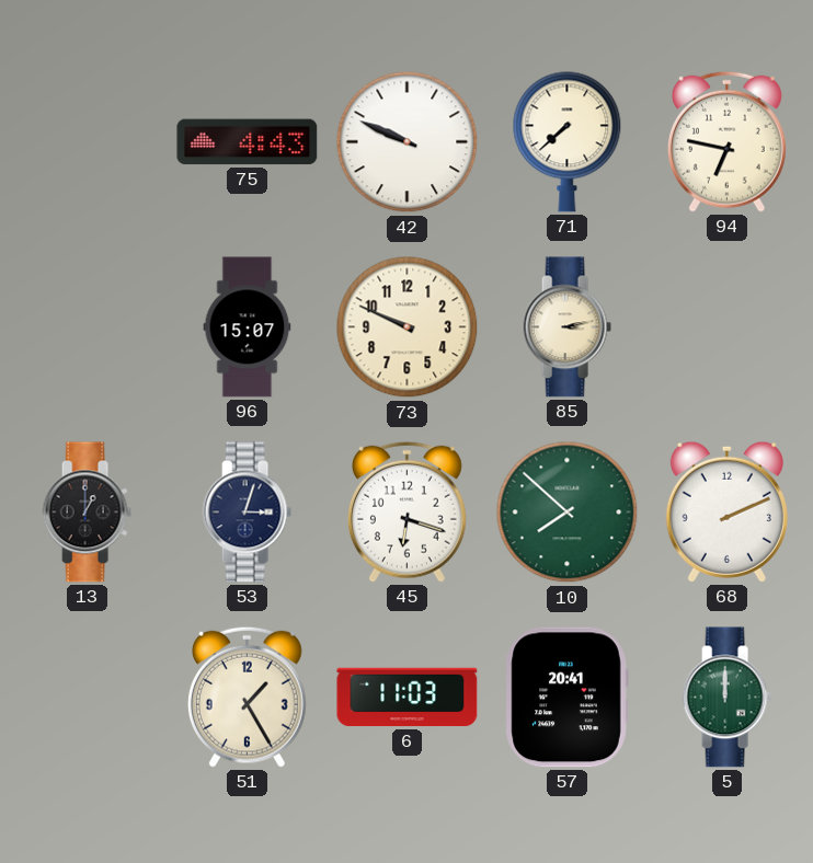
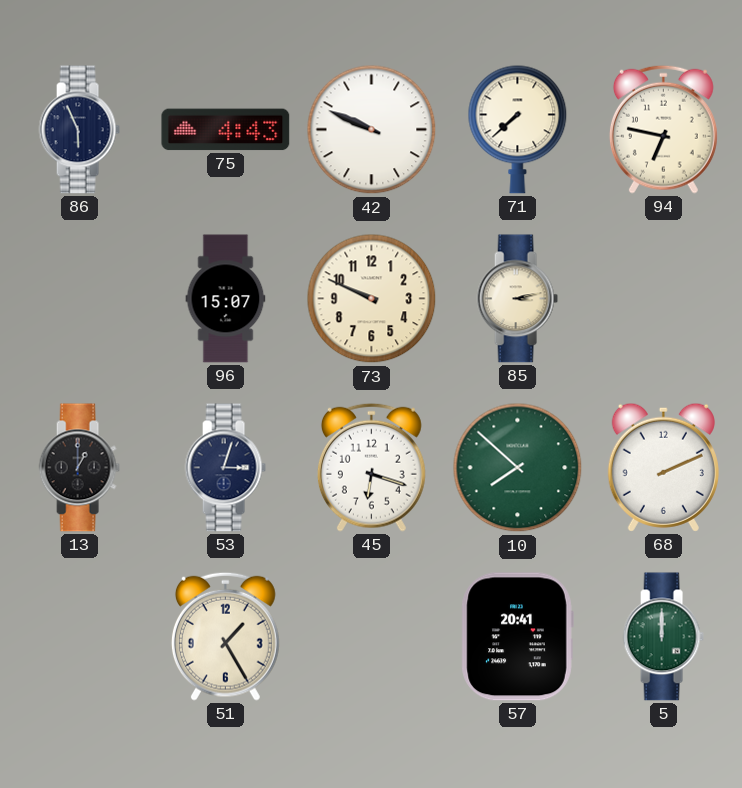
86: none -> 5:56 (79, 130)
6: 11:03 -> none (408, 698)
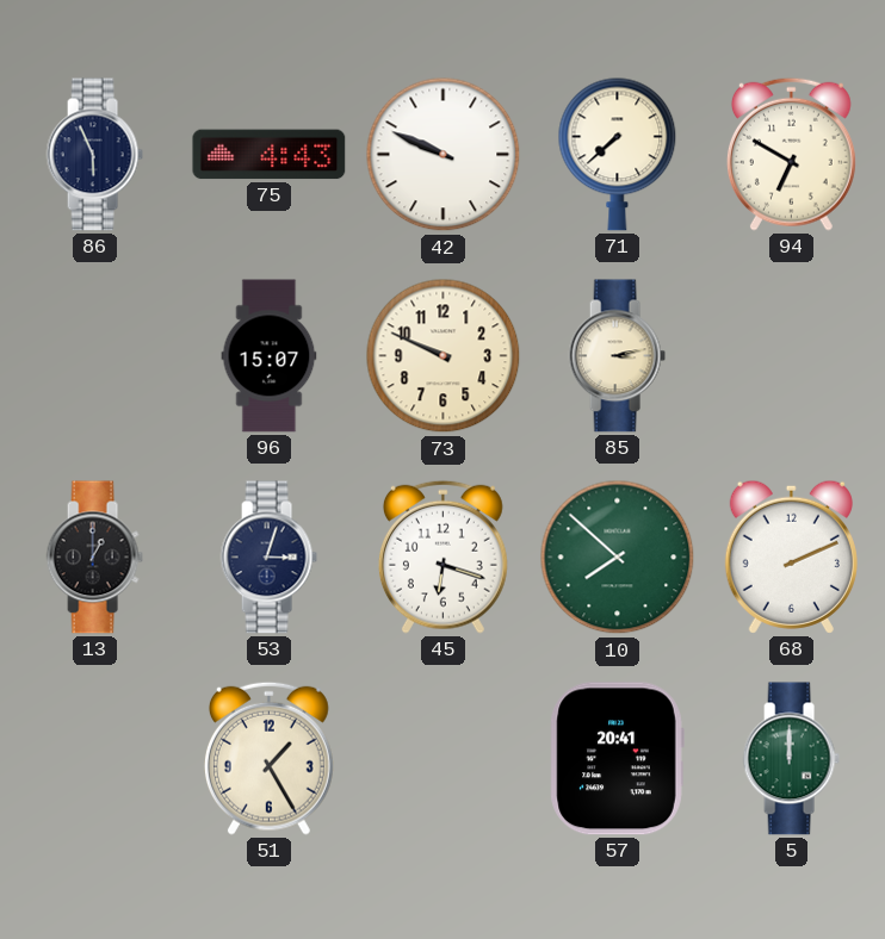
94: 6:47 -> 6:50 (791, 154)
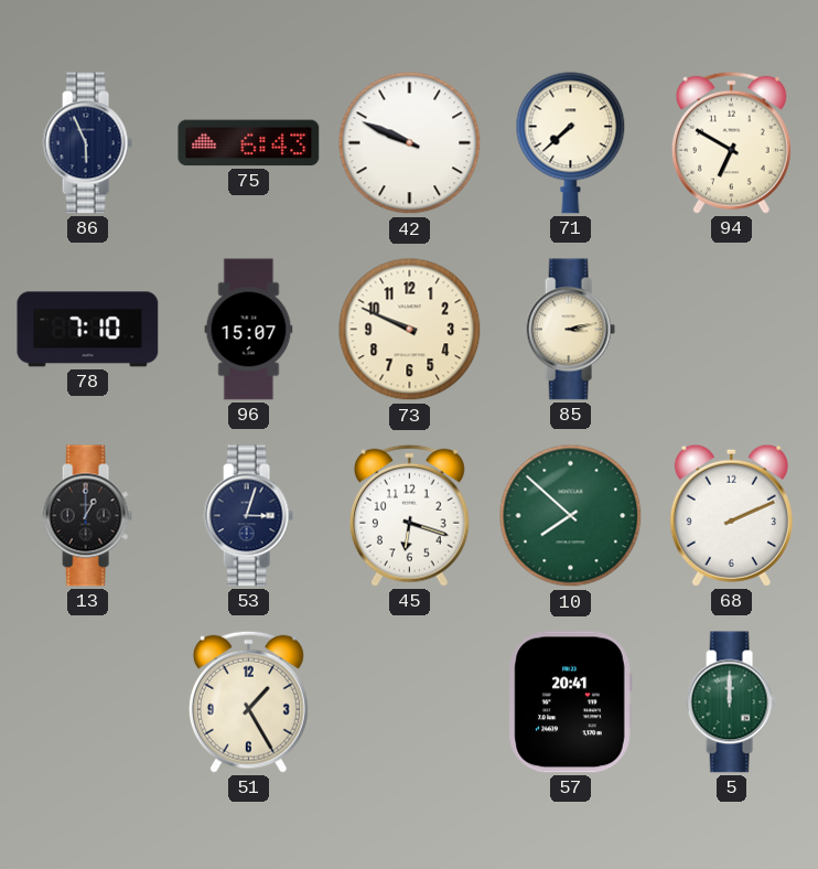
75: 4:43 -> 6:43 (249, 143)
78: none -> 7:10 (88, 330)
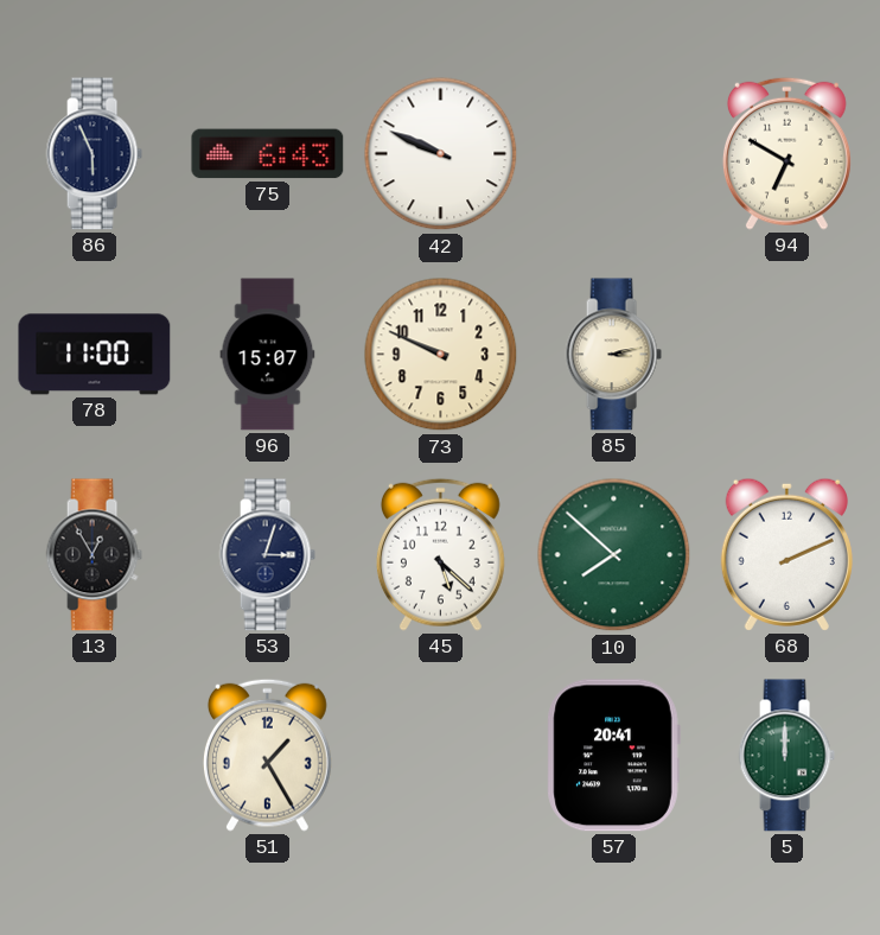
71: 7:38 -> none (571, 142)
78: 7:10 -> 11:00 (95, 355)
13: 1:00 -> 12:55 (94, 555)
45: 6:18 -> 5:22 (440, 554)
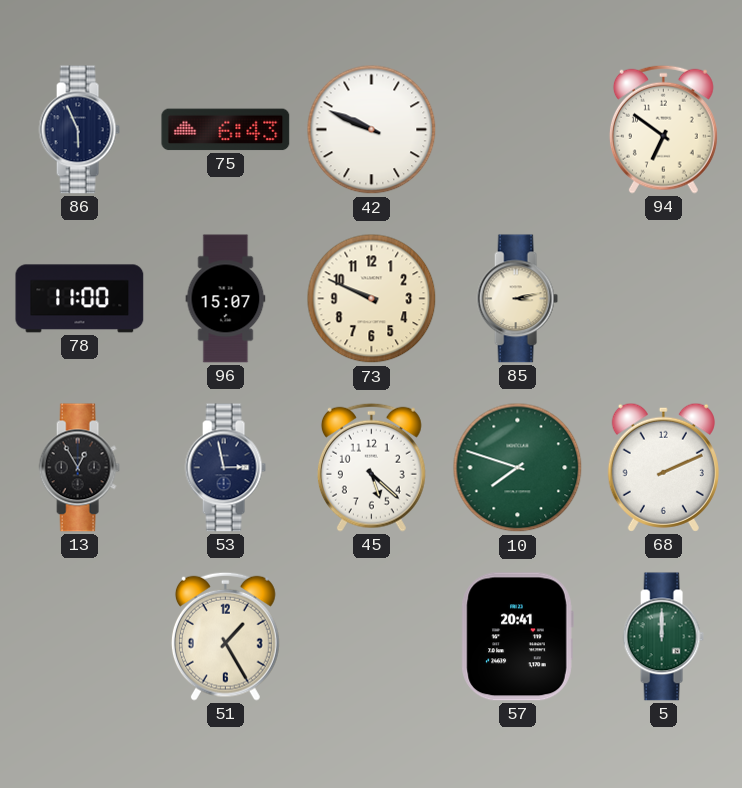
94: 6:50 -> 6:51 (663, 129)
53: 3:03 -> 2:58 (225, 468)
10: 7:52 -> 7:48 (518, 468)
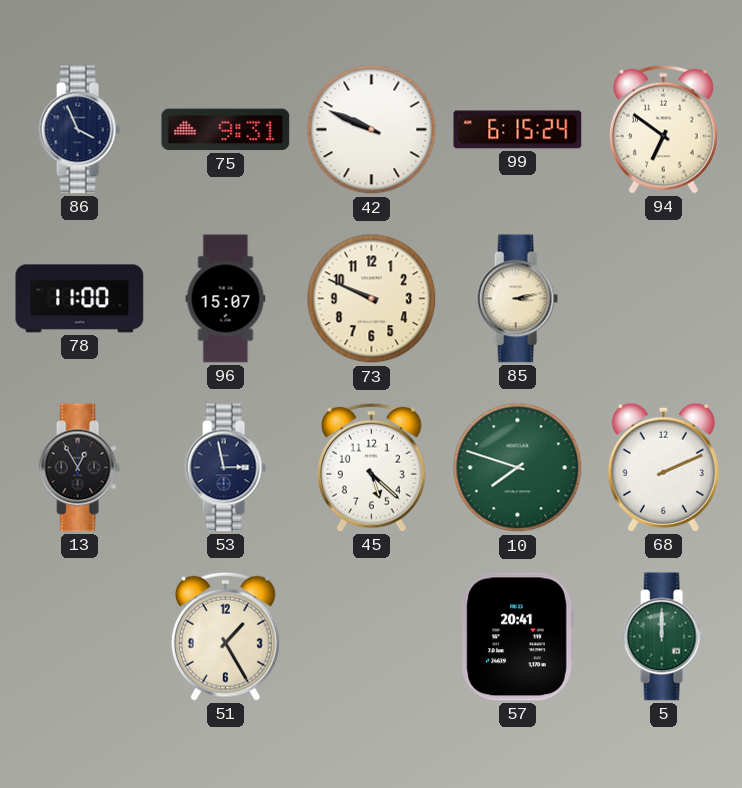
86: 5:56 -> 3:56 (79, 130)
75: 6:43 -> 9:31 (226, 130)
99: none -> 6:15 (518, 130)
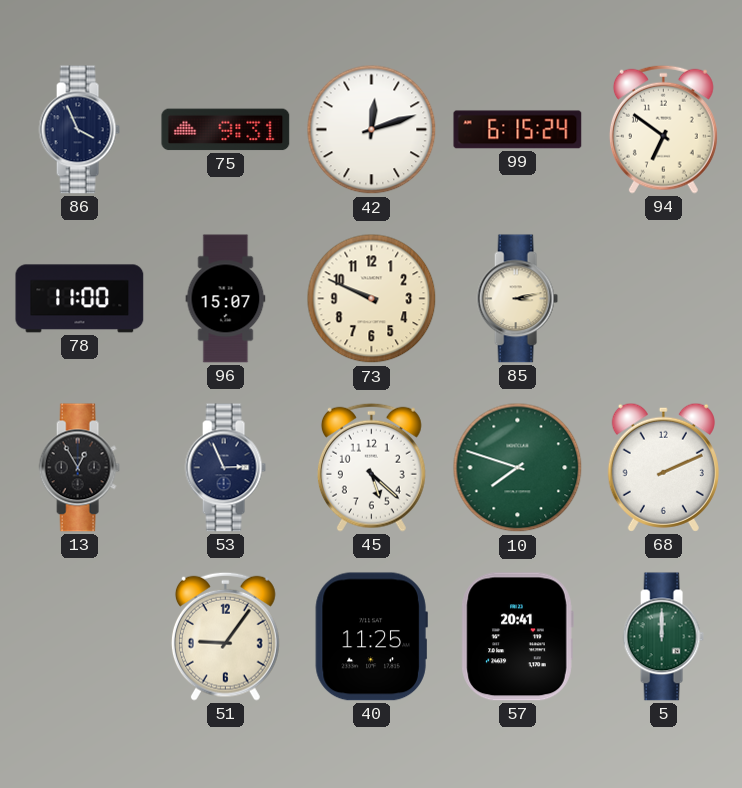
42: 9:49 -> 12:12 (372, 130)
53: 2:58 -> 2:56 (225, 468)
51: 1:25 -> 9:06 (225, 636)
40: none -> 11:25 (371, 637)
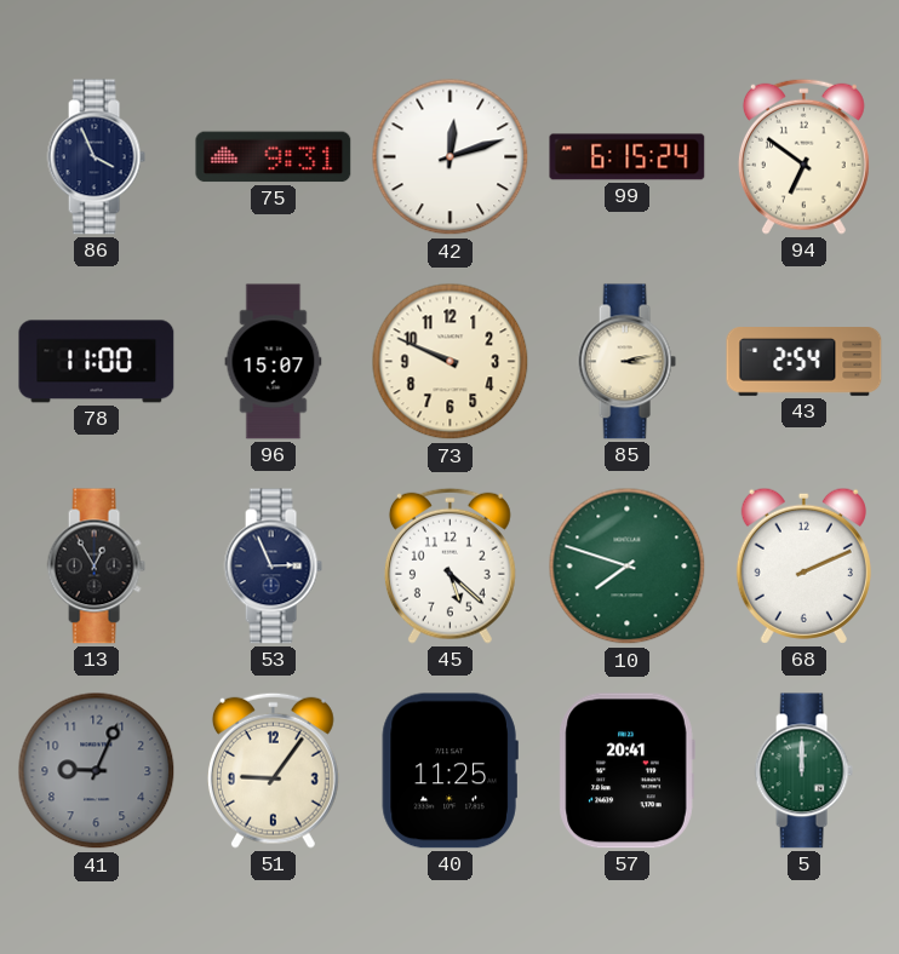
43: none -> 2:54 (804, 362)
41: none -> 9:04 (97, 771)
